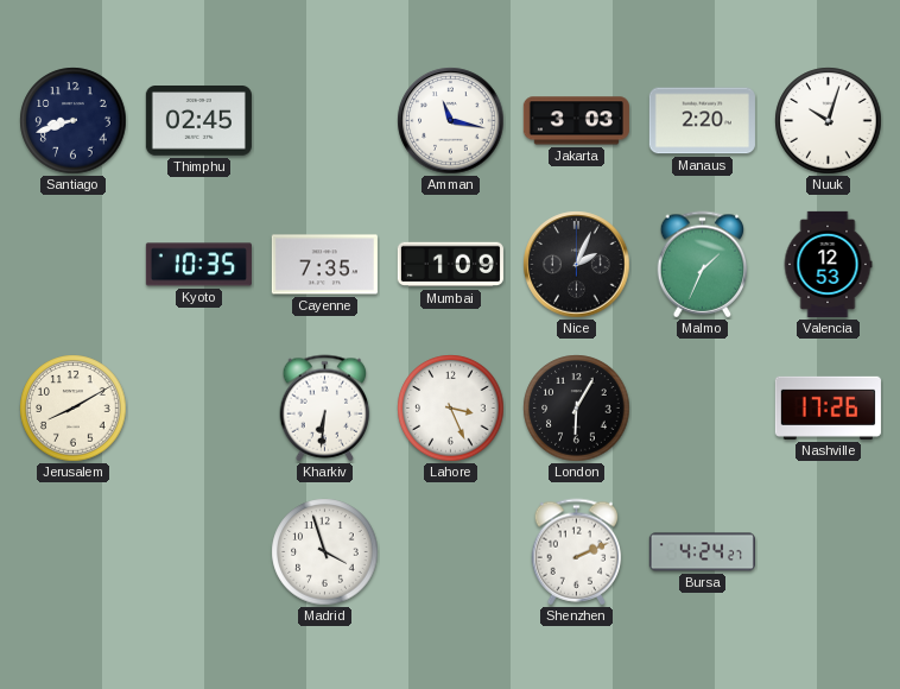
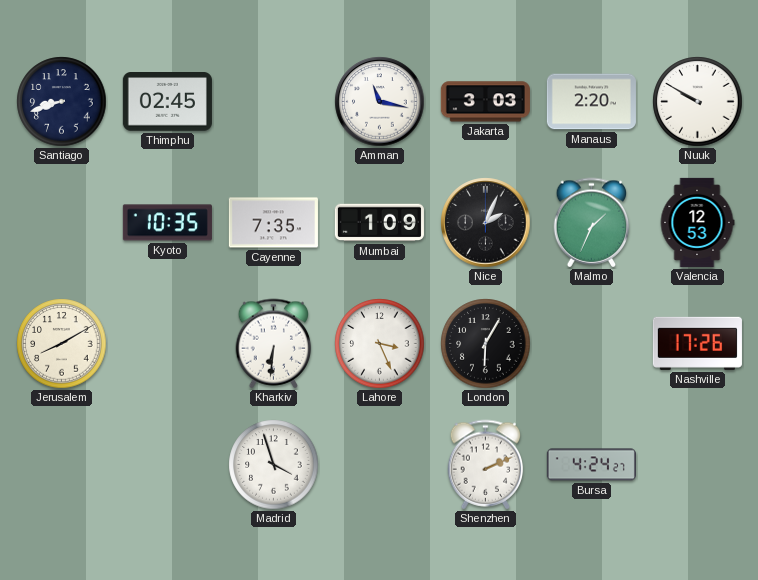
Nuuk: 10:03 -> 9:50 (698, 102)
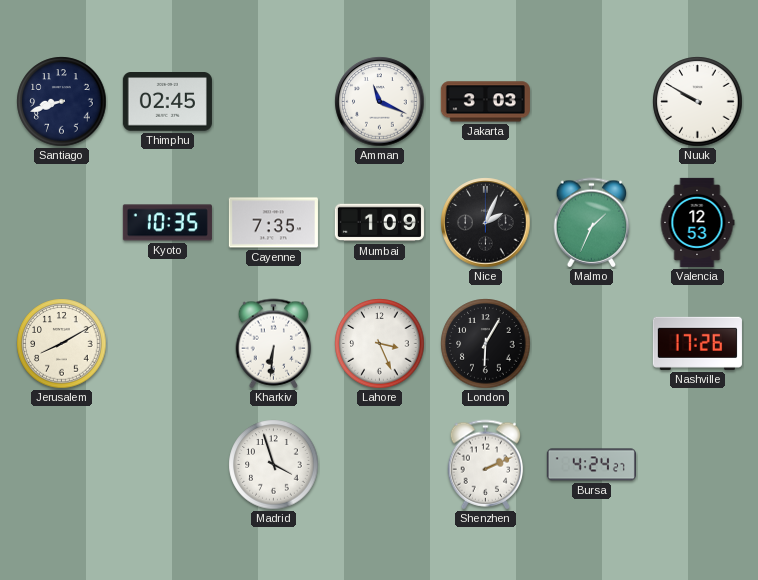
Amman: 11:17 -> 11:19 (380, 102)
Manaus: 2:20 -> none (591, 102)
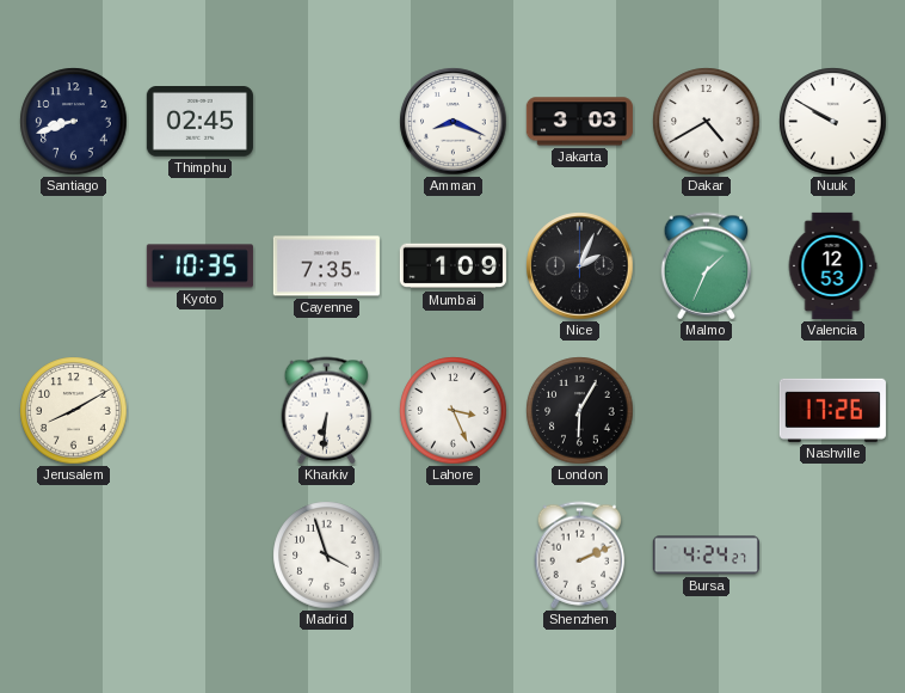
Amman: 11:19 -> 8:19 (454, 122)
Dakar: none -> 4:40 (707, 122)
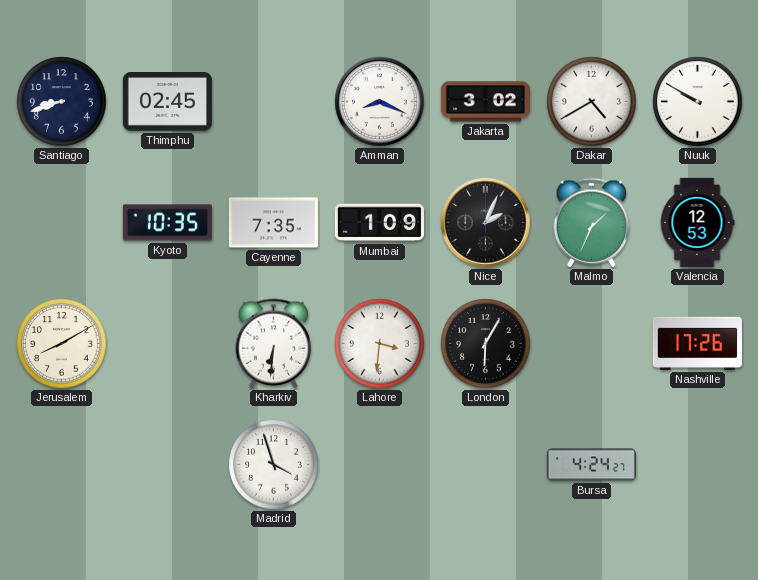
Jakarta: 3:03 -> 3:02 (485, 102)
Lahore: 3:26 -> 3:31 (380, 344)
Shenzhen: 2:11 -> none (580, 556)
